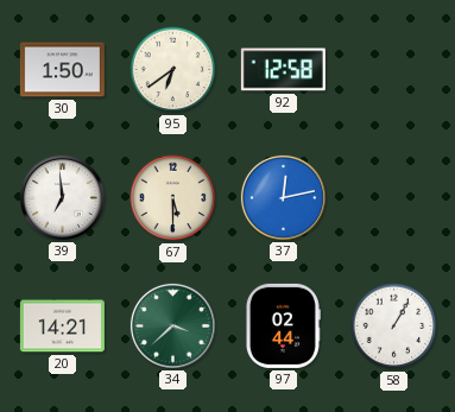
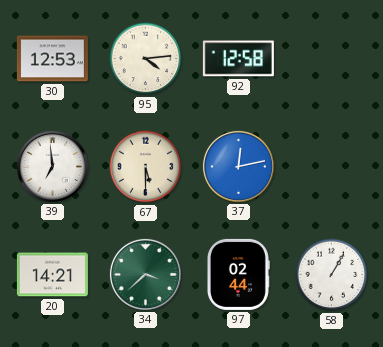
30: 1:50 -> 12:53 (52, 59)
95: 6:39 -> 4:14 (146, 59)
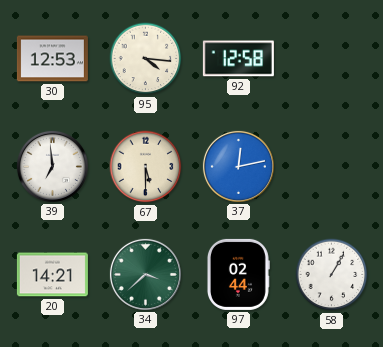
95: 4:14 -> 4:16 (146, 59)
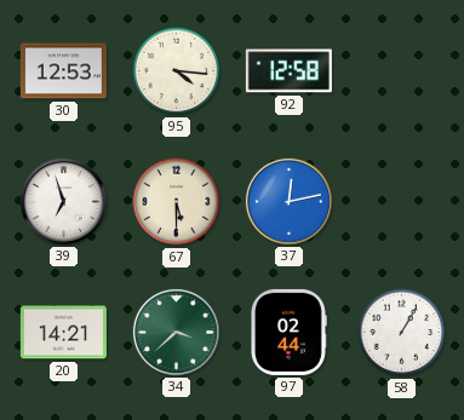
39: 6:59 -> 6:57 (63, 201)
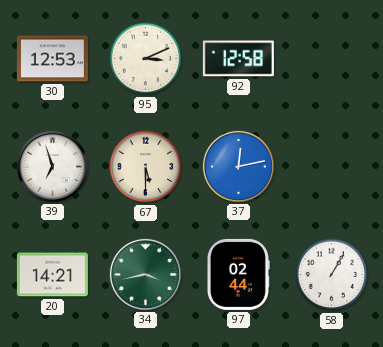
95: 4:16 -> 3:11 (146, 59)
34: 3:38 -> 3:43 (145, 274)
